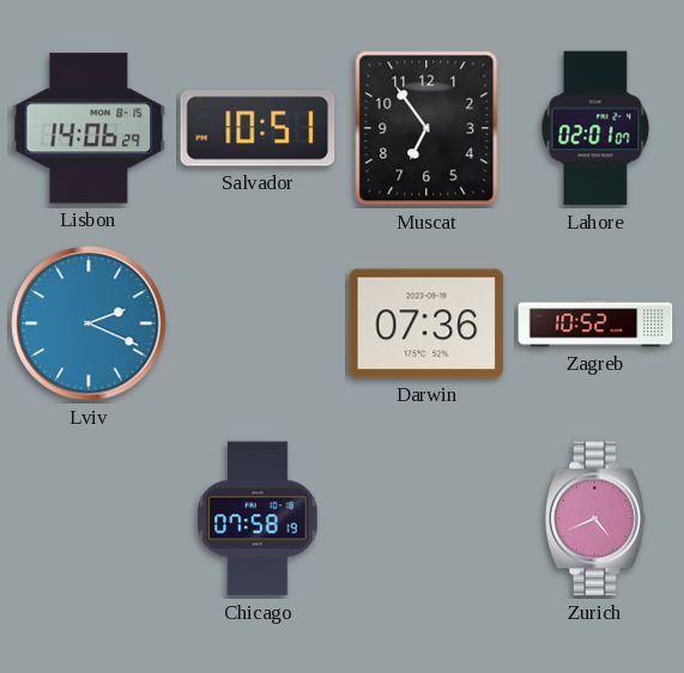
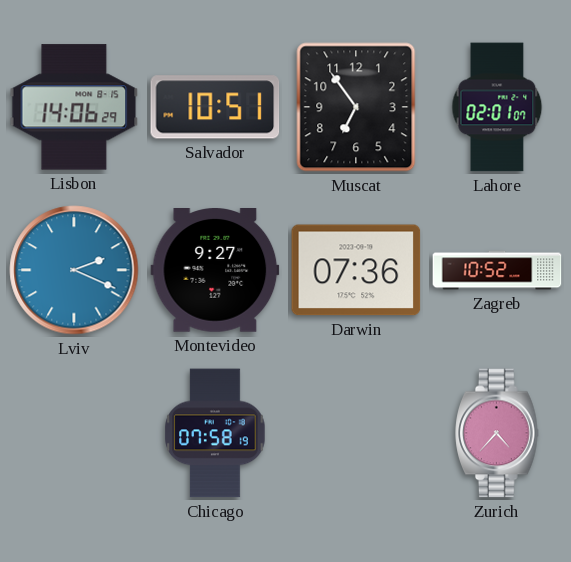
Montevideo: none -> 9:27 (215, 271)
Zurich: 4:41 -> 4:37 (497, 433)
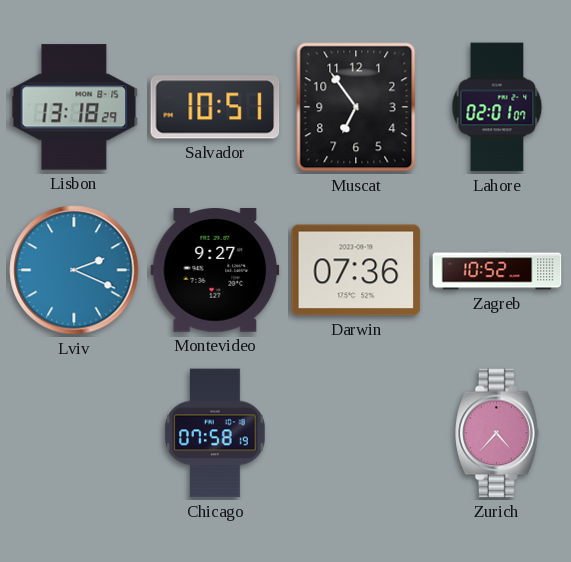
Lisbon: 14:06 -> 13:18 (74, 107)
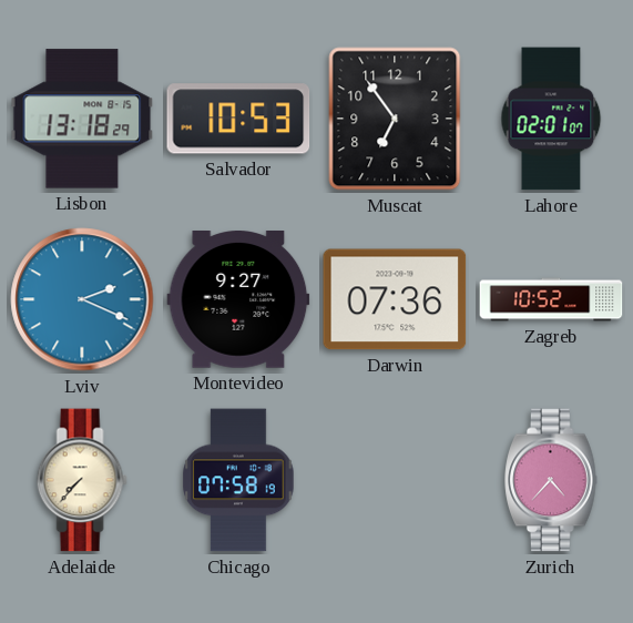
Salvador: 10:51 -> 10:53 (238, 119)
Adelaide: none -> 7:37 (82, 480)
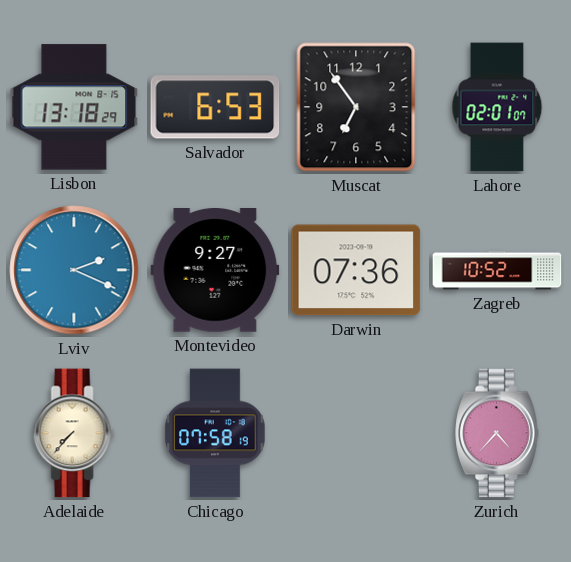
Salvador: 10:53 -> 6:53 (215, 107)
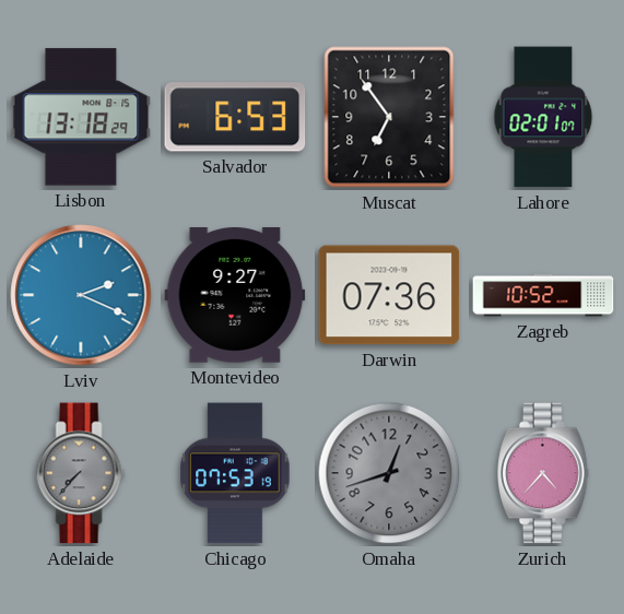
Adelaide dial: cream -> grey (81, 473)
Chicago: 07:58 -> 07:53 (235, 473)
Omaha: none -> 12:42 (389, 473)
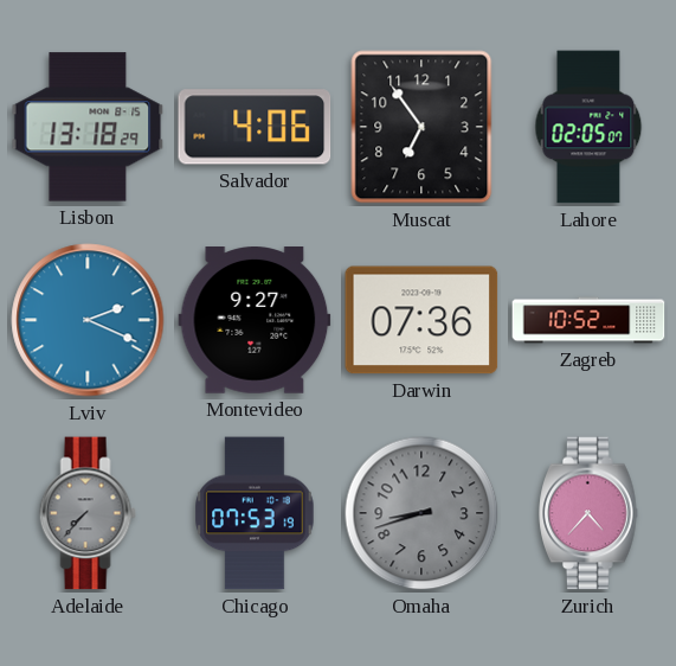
Salvador: 6:53 -> 4:06 (255, 127)
Lahore: 02:01 -> 02:05 (588, 127)
Omaha: 12:42 -> 8:42 (421, 513)
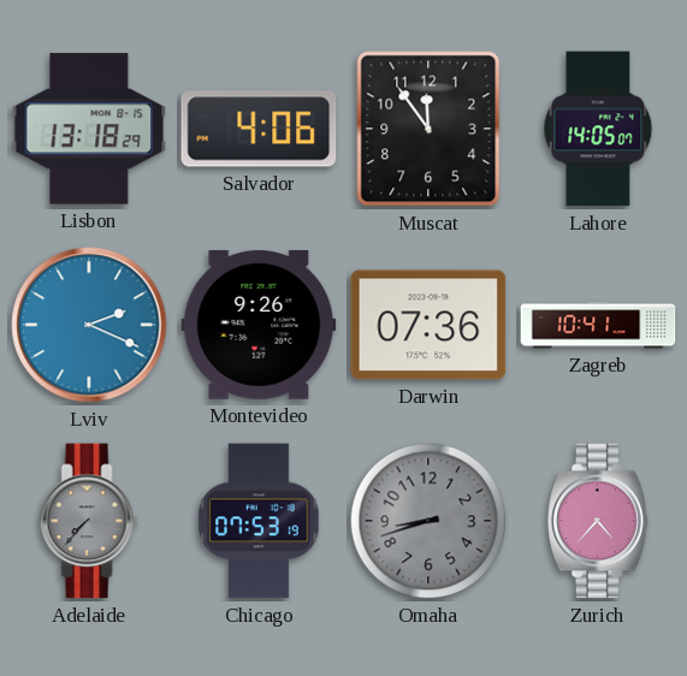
Muscat: 6:54 -> 11:54 (428, 129)
Lahore: 02:05 -> 14:05 (598, 129)
Montevideo: 9:27 -> 9:26 (259, 326)
Zagreb: 10:52 -> 10:41 (598, 325)
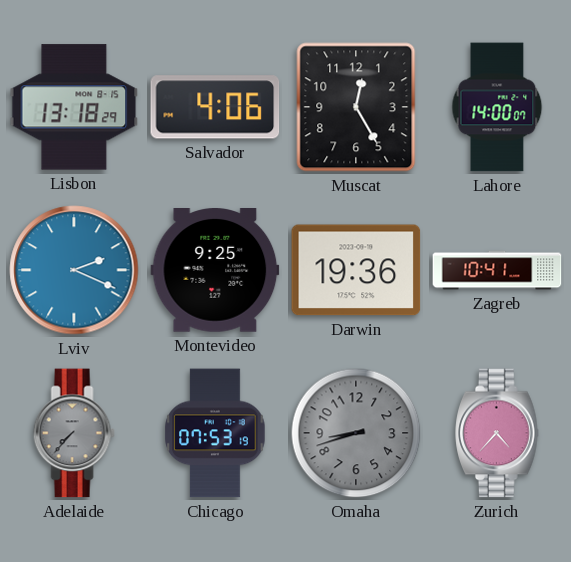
Muscat: 11:54 -> 12:25 (356, 107)
Lahore: 14:05 -> 14:00 (497, 107)
Montevideo: 9:26 -> 9:25 (215, 271)
Darwin: 07:36 -> 19:36 (356, 270)
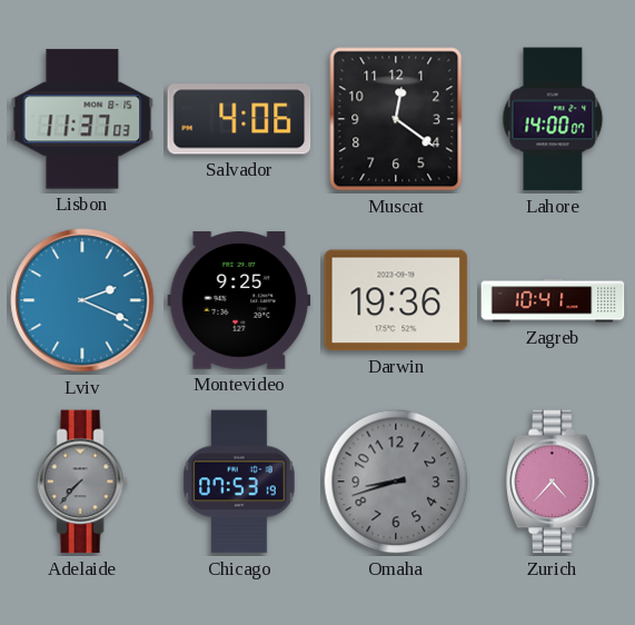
Lisbon: 13:18 -> 11:37 (82, 119)
Muscat: 12:25 -> 12:21 (396, 119)
